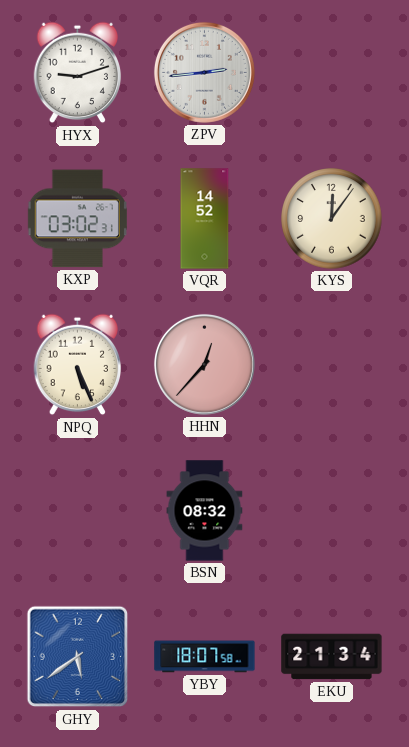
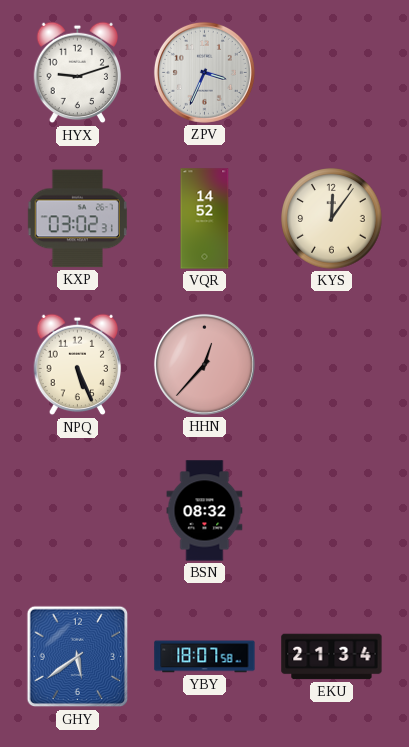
ZPV: 2:44 -> 3:34 (204, 72)
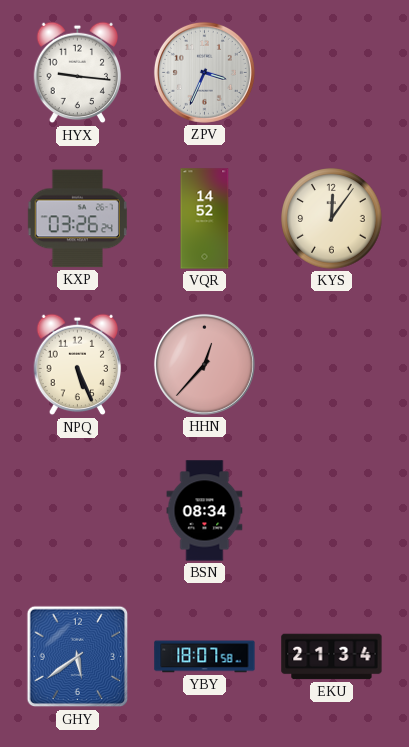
HYX: 9:12 -> 9:16 (78, 73)
KXP: 03:02 -> 03:26 (77, 219)
BSN: 08:32 -> 08:34 (205, 511)
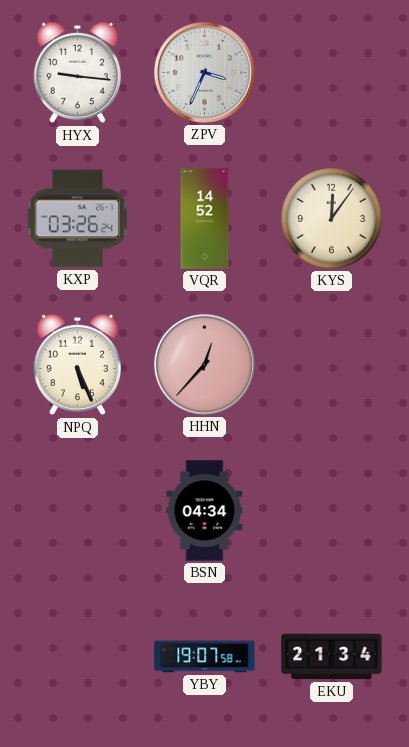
BSN: 08:34 -> 04:34 (205, 511)
GHY: 5:39 -> none (78, 657)
YBY: 18:07 -> 19:07 (205, 657)
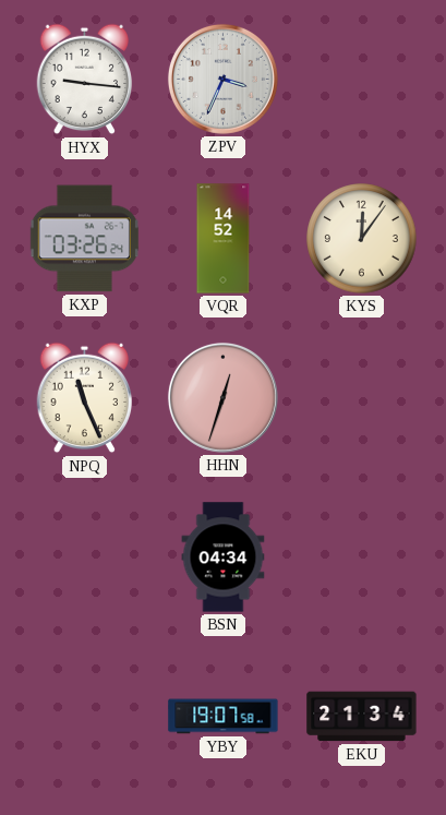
NPQ: 5:26 -> 11:26 (85, 398)
HHN: 12:37 -> 12:33 (222, 397)
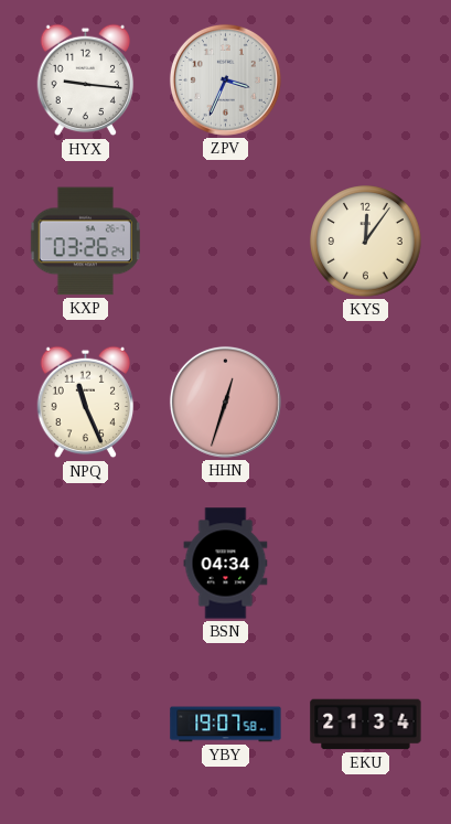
VQR: 14:52 -> none (224, 239)
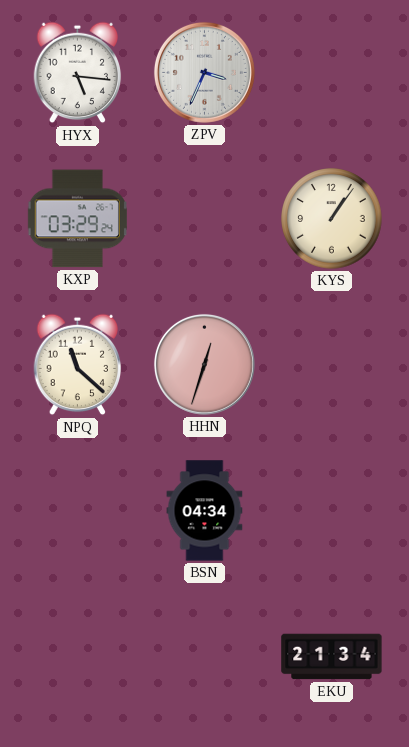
HYX: 9:16 -> 5:16 (78, 73)
KXP: 03:26 -> 03:29 (77, 219)
KYS: 12:06 -> 1:06 (332, 219)
NPQ: 11:26 -> 11:22 (78, 365)
YBY: 19:07 -> none (226, 725)
